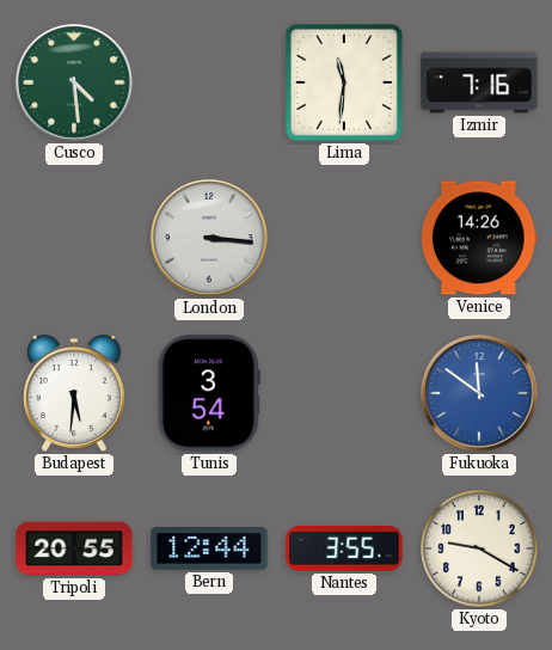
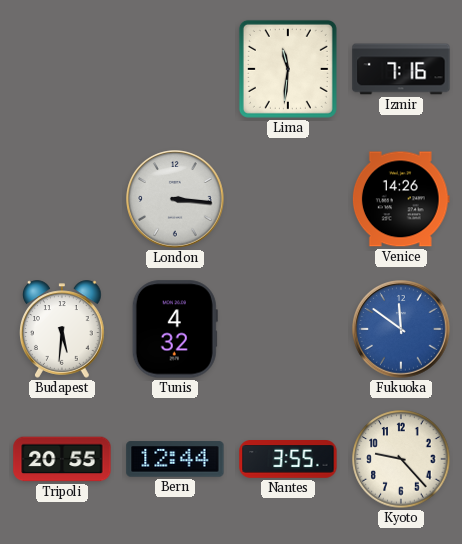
Cusco: 4:29 -> none (74, 82)
Tunis: 3:54 -> 4:32 (175, 329)
Kyoto: 9:20 -> 9:23 (401, 459)
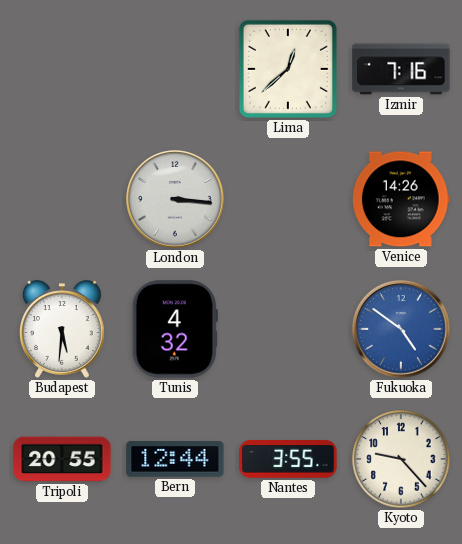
Lima: 11:31 -> 12:38 (288, 69)
Fukuoka: 11:51 -> 4:51 (401, 329)
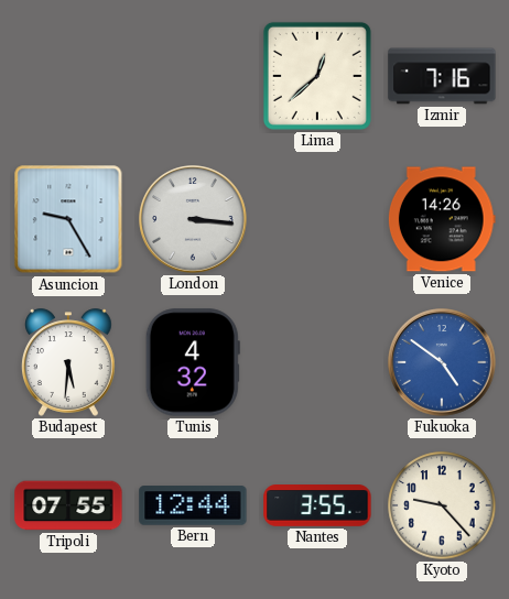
Asuncion: none -> 9:25 (68, 219)
Tripoli: 20:55 -> 07:55 (68, 505)
